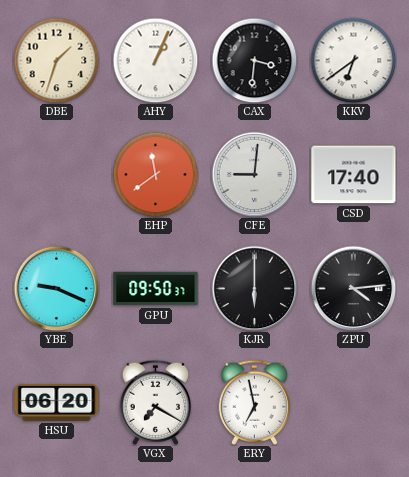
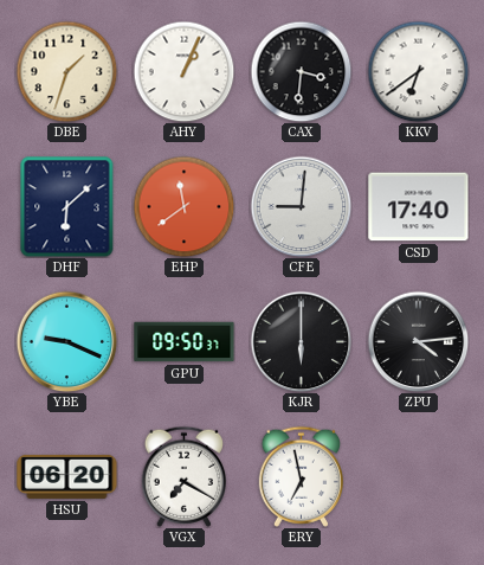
DHF: none -> 6:08 (67, 206)
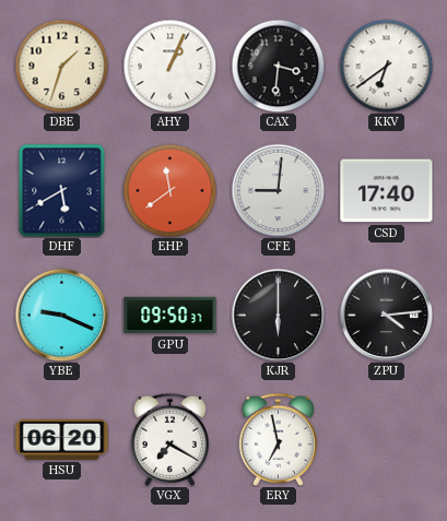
DHF: 6:08 -> 5:40 (62, 190)
